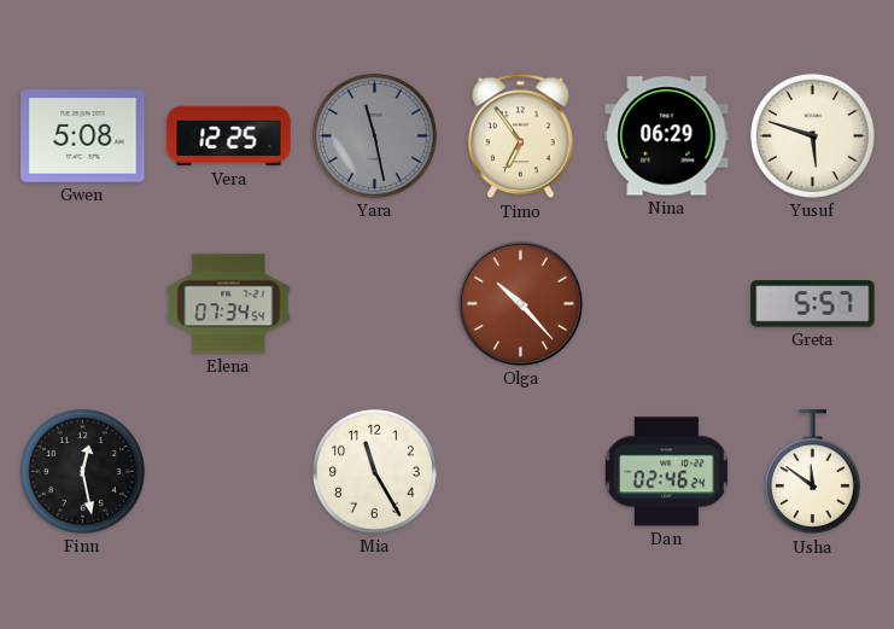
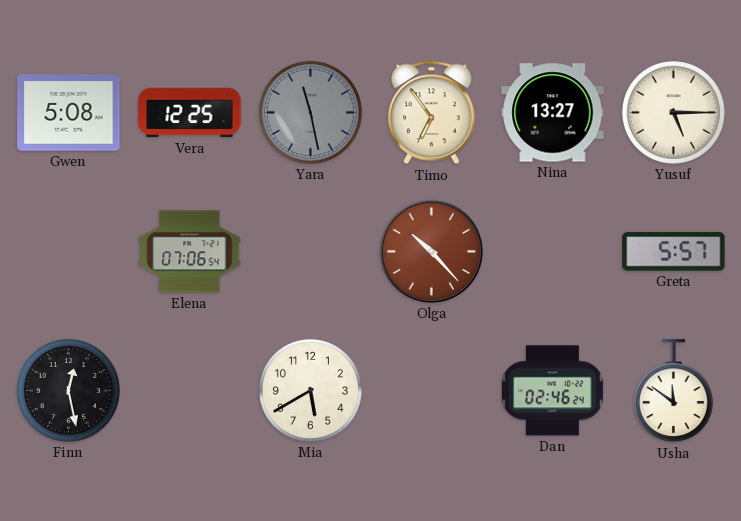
Nina: 06:29 -> 13:27 (553, 113)
Yusuf: 5:48 -> 5:15 (673, 112)
Elena: 07:34 -> 07:06 (190, 252)
Mia: 11:25 -> 5:40 (310, 390)
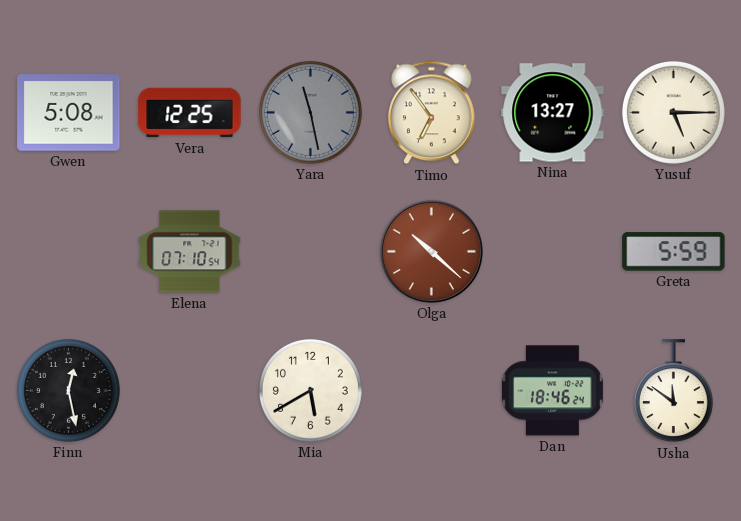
Elena: 07:06 -> 07:10 (190, 252)
Olga: 10:23 -> 10:22 (431, 251)
Greta: 5:57 -> 5:59 (674, 252)
Dan: 02:46 -> 18:46 (552, 391)
